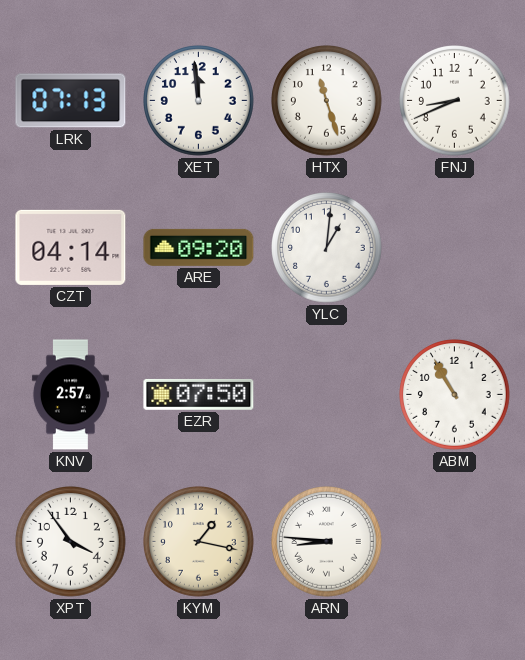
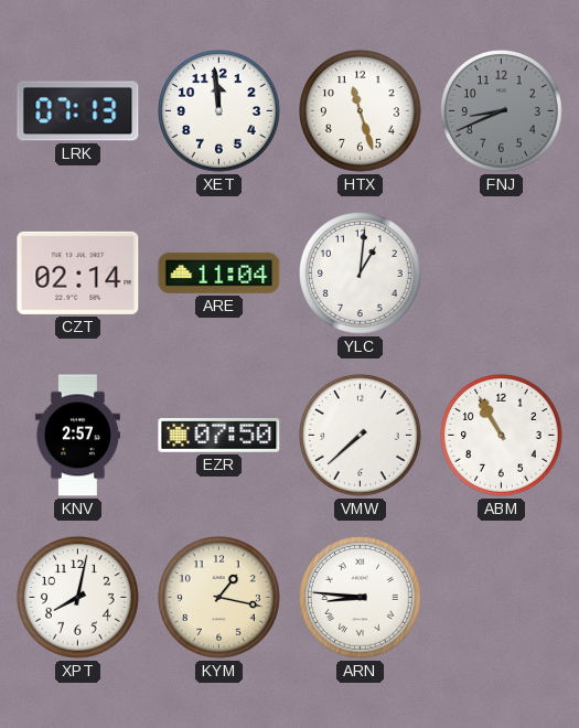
FNJ dial: white -> grey (502, 111)
CZT: 04:14 -> 02:14 (78, 272)
ARE: 09:20 -> 11:04 (219, 272)
VMW: none -> 7:38 (361, 436)
XPT: 3:54 -> 8:02 (78, 598)
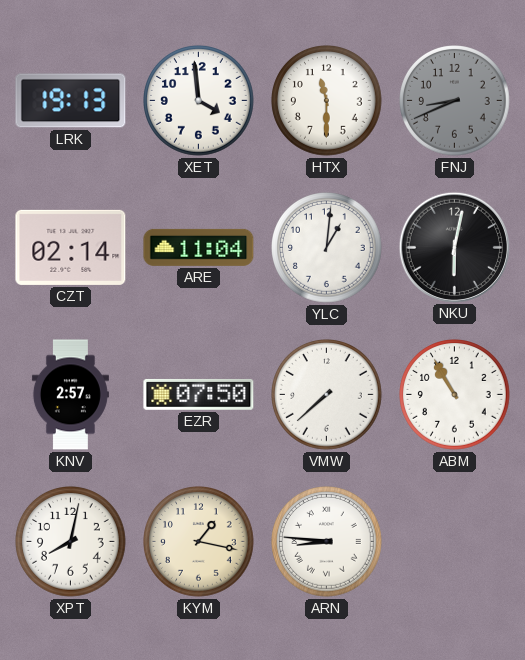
LRK: 07:13 -> 19:13 (71, 101)
XET: 11:59 -> 3:59 (199, 101)
HTX: 11:27 -> 11:30 (327, 101)
NKU: none -> 6:02 (454, 247)
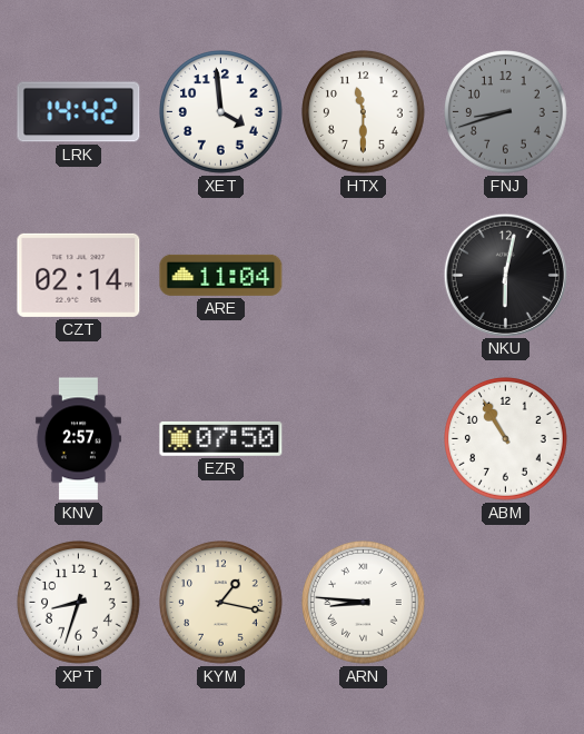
LRK: 19:13 -> 14:42 (79, 112)
FNJ: 8:41 -> 8:42 (506, 112)
YLC: 1:01 -> none (327, 248)
VMW: 7:38 -> none (327, 395)
XPT: 8:02 -> 8:33 (79, 603)
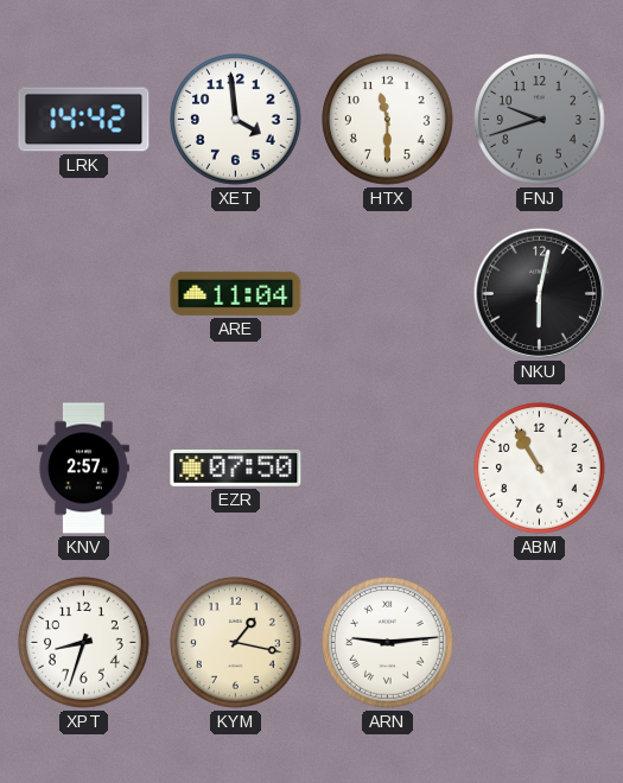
FNJ: 8:42 -> 9:42 (540, 120)
CZT: 02:14 -> none (79, 275)
ARN: 8:46 -> 9:14 (388, 643)
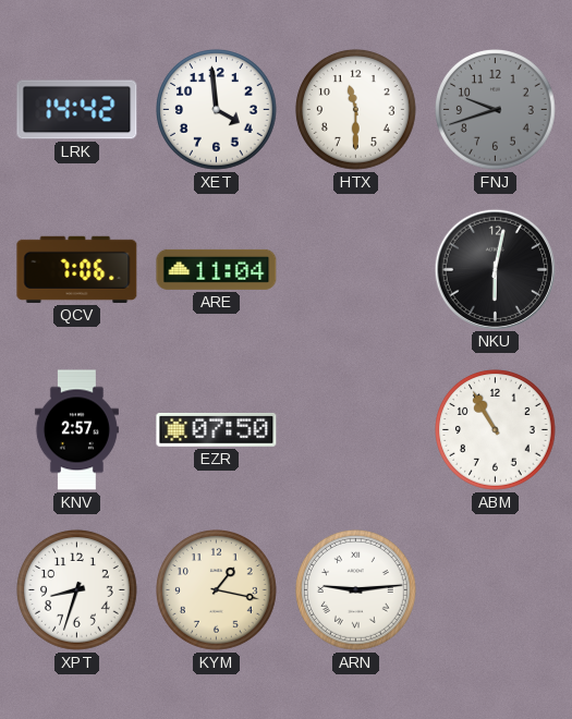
QCV: none -> 7:06 (77, 269)
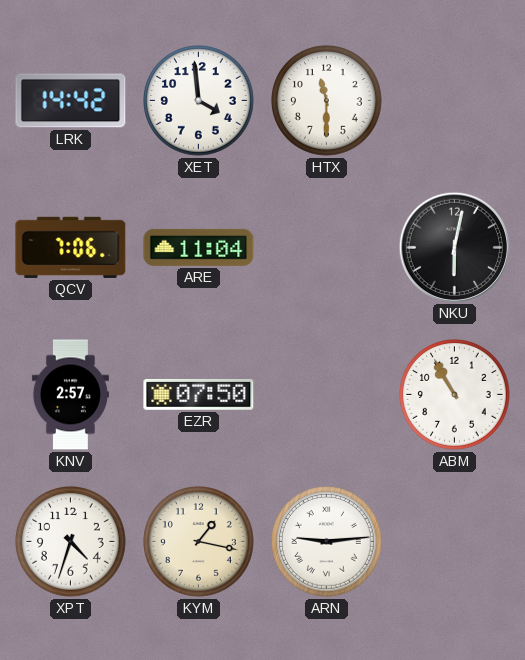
FNJ: 9:42 -> none (496, 110)
XPT: 8:33 -> 4:33 (71, 542)
